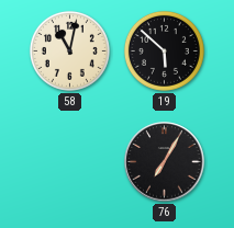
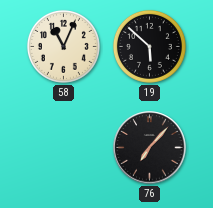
58: 11:02 -> 11:04 (63, 46)
76: 7:05 -> 7:07 (150, 148)
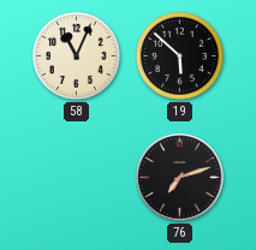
76: 7:07 -> 7:12 (180, 178)
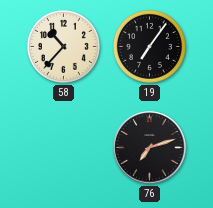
58: 11:04 -> 10:37 (63, 46)
19: 5:52 -> 7:06 (149, 46)
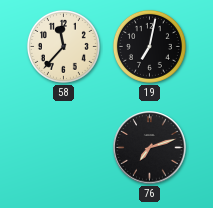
58: 10:37 -> 11:37 (63, 46)
19: 7:06 -> 7:02 (149, 46)
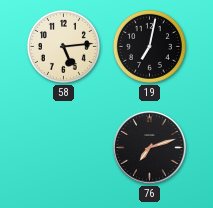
58: 11:37 -> 5:14 (63, 46)
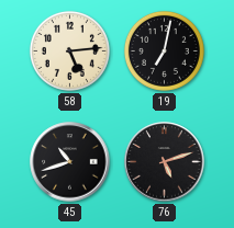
45: none -> 10:42 (70, 162)
76: 7:12 -> 5:12 (165, 162)
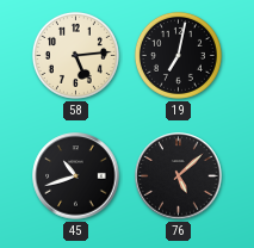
76: 5:12 -> 5:08 (179, 176)
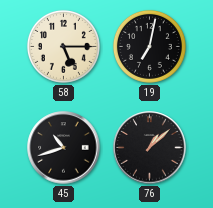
58: 5:14 -> 5:15 (63, 46)
76: 5:08 -> 1:08 (150, 148)
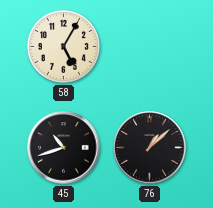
58: 5:15 -> 5:05 (63, 46)
19: 7:02 -> none (149, 46)
